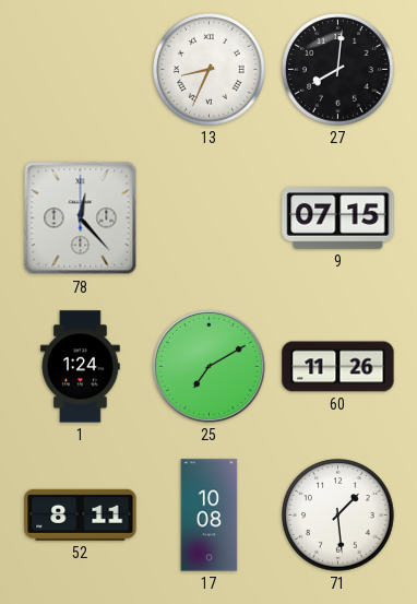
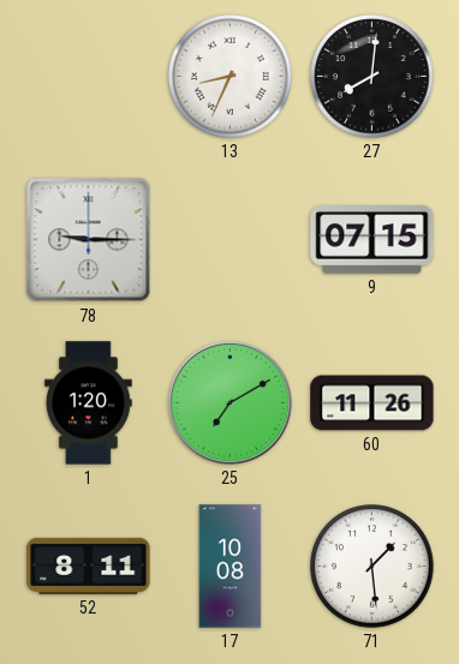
78: 12:23 -> 9:15 (89, 240)
1: 1:24 -> 1:20 (89, 403)
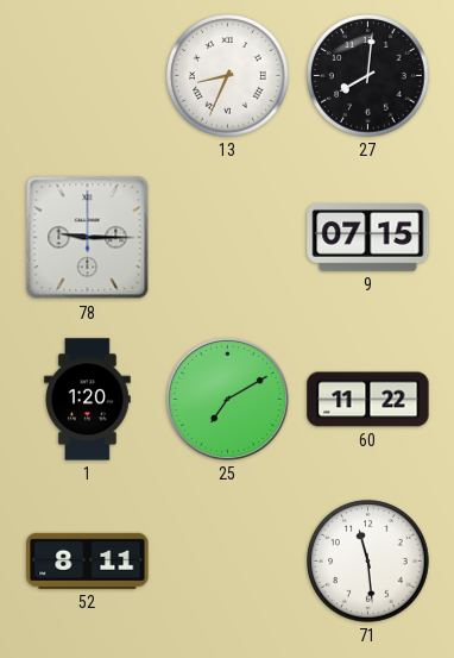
60: 11:26 -> 11:22 (368, 400)
17: 10:08 -> none (231, 567)
71: 1:29 -> 11:29 (368, 562)
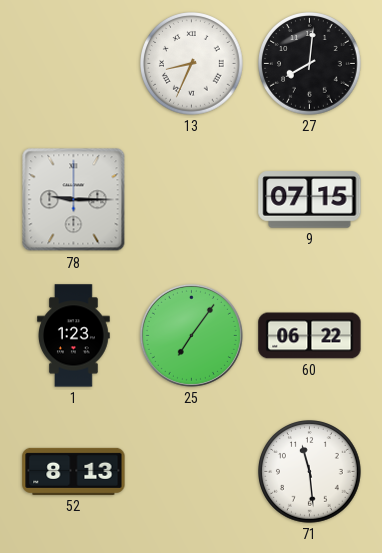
1: 1:20 -> 1:23 (74, 336)
25: 7:10 -> 7:06 (191, 335)
60: 11:22 -> 06:22 (310, 336)
52: 8:11 -> 8:13 (74, 471)
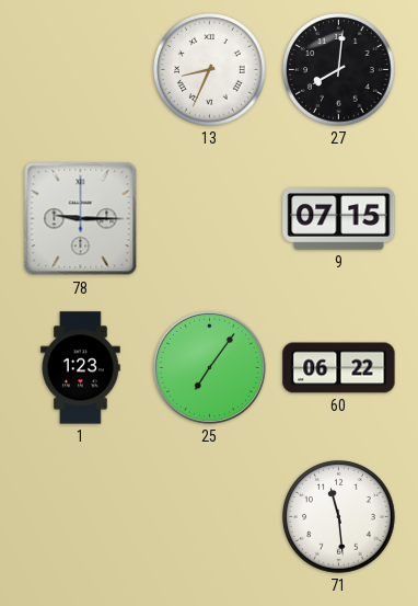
52: 8:13 -> none (74, 471)
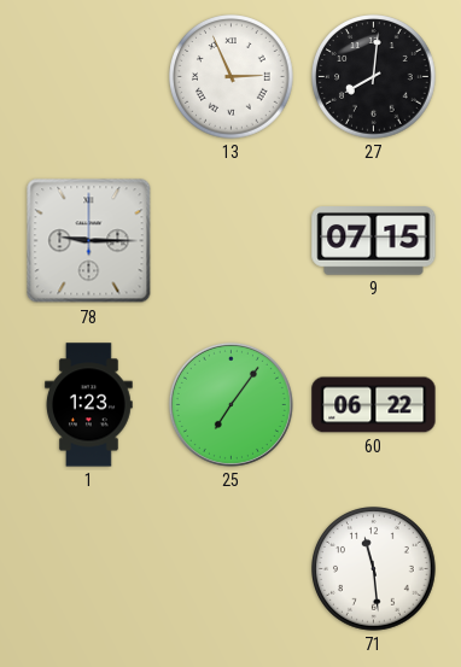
13: 8:34 -> 2:56 (232, 77)
